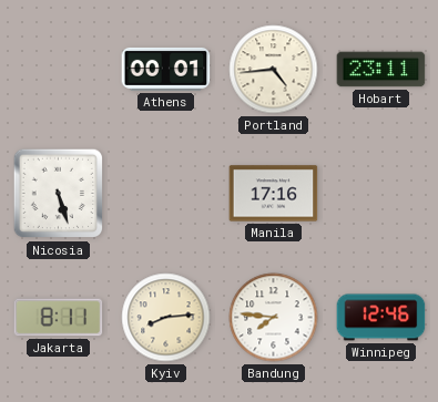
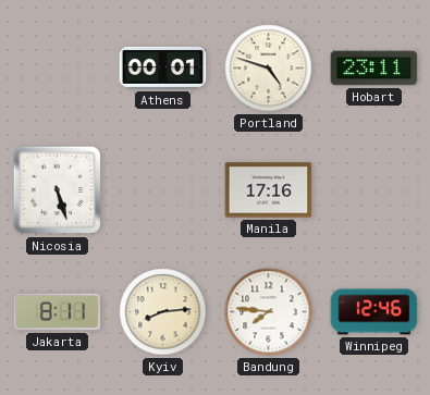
Portland: 4:44 -> 4:48 (269, 69)
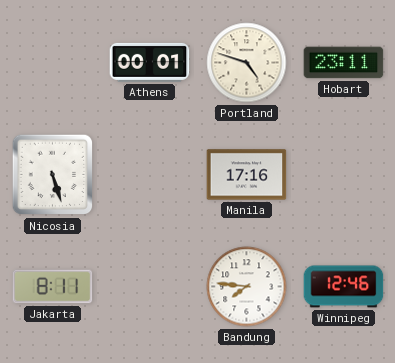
Kyiv: 8:14 -> none (163, 312)
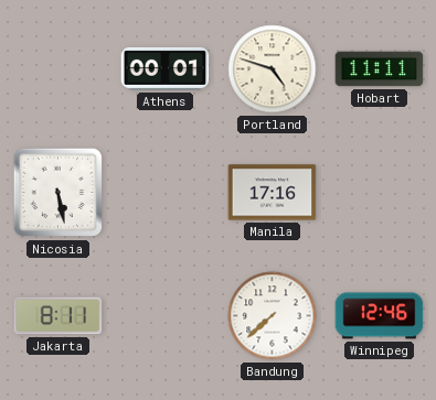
Hobart: 23:11 -> 11:11 (380, 69)
Nicosia: 5:27 -> 5:28 (59, 193)
Bandung: 7:46 -> 7:38 (273, 316)
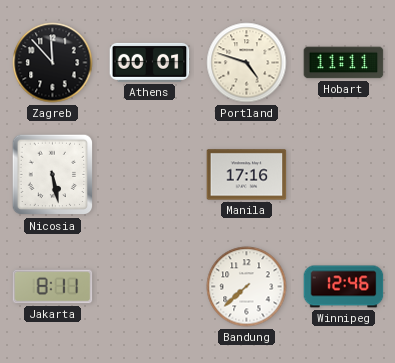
Zagreb: none -> 11:53 (53, 63)
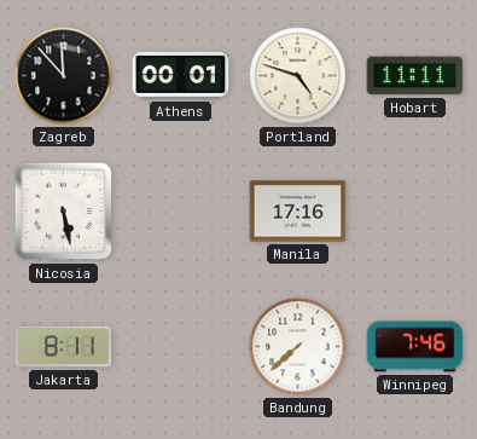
Winnipeg: 12:46 -> 7:46 (415, 347)
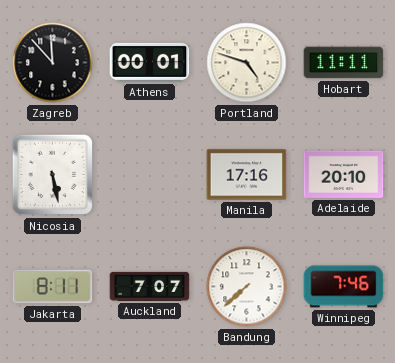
Adelaide: none -> 20:10 (344, 174)
Auckland: none -> 7:07 (150, 286)
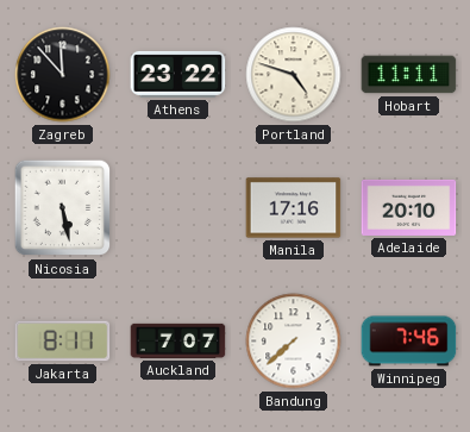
Athens: 00:01 -> 23:22 (178, 74)
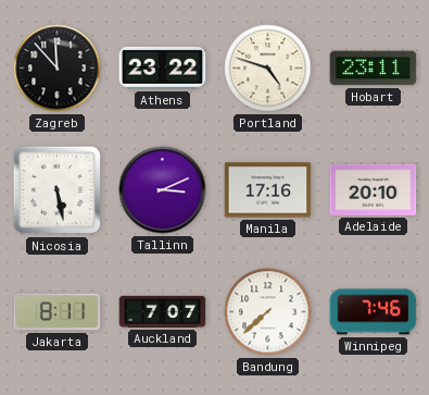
Hobart: 11:11 -> 23:11 (374, 69)
Tallinn: none -> 3:11 (163, 190)
